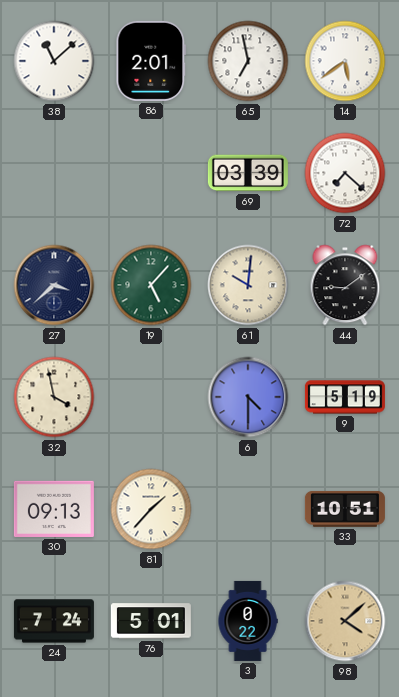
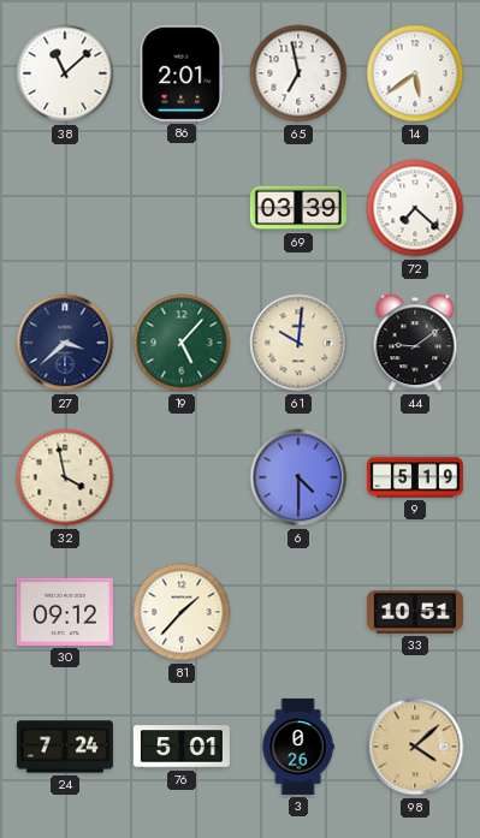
30: 09:13 -> 09:12 (65, 612)
3: 0:22 -> 0:26 (298, 747)
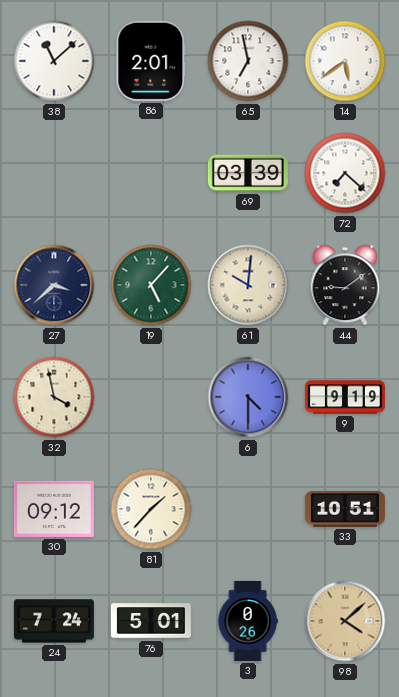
9: 5:19 -> 9:19 (345, 397)
